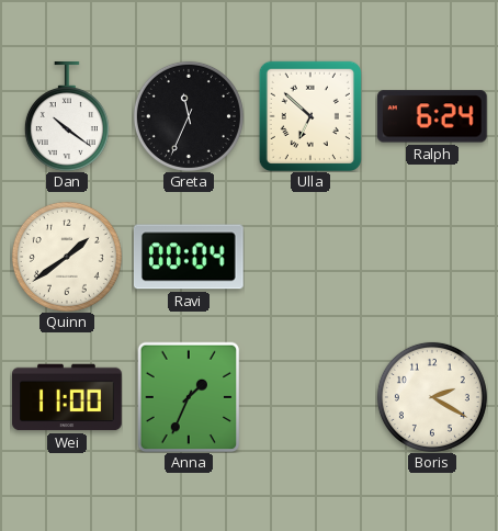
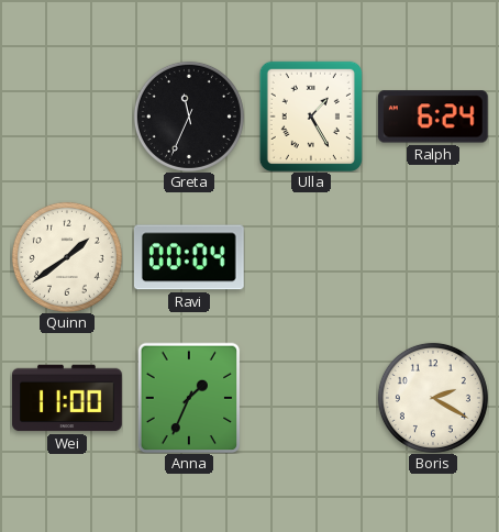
Dan: 10:21 -> none (67, 116)
Ulla: 6:52 -> 1:25 (311, 117)
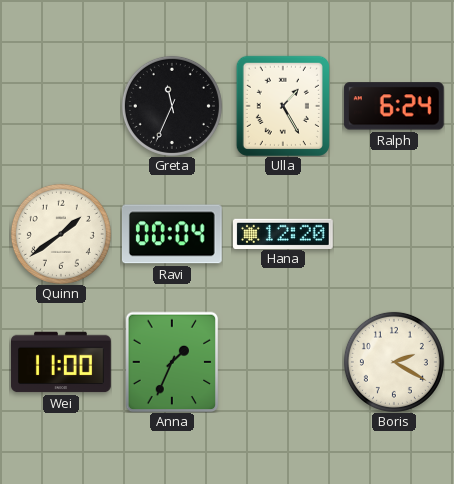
Hana: none -> 12:20 (284, 233)
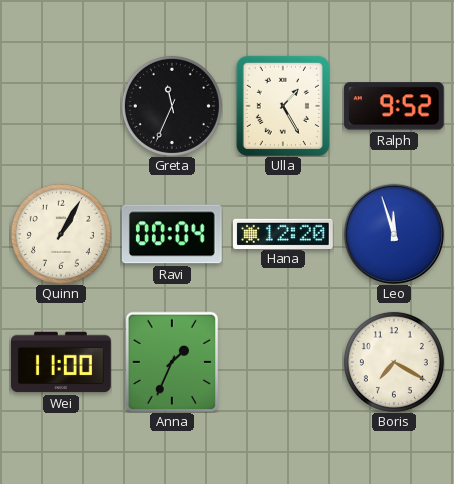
Ralph: 6:24 -> 9:52 (394, 106)
Quinn: 1:39 -> 1:05 (61, 234)
Leo: none -> 11:57 (393, 233)
Boris: 2:20 -> 7:20 (394, 362)
